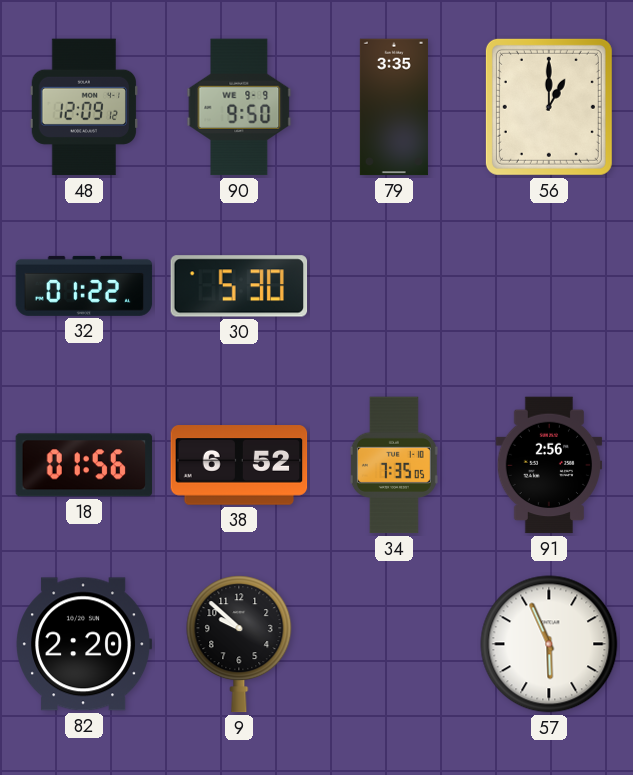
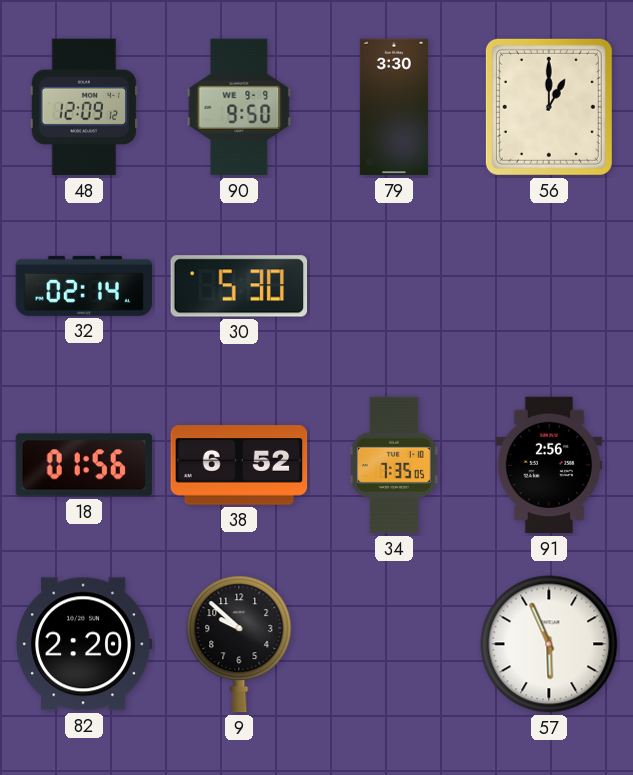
79: 3:35 -> 3:30 (394, 107)
32: 01:22 -> 02:14 (84, 286)
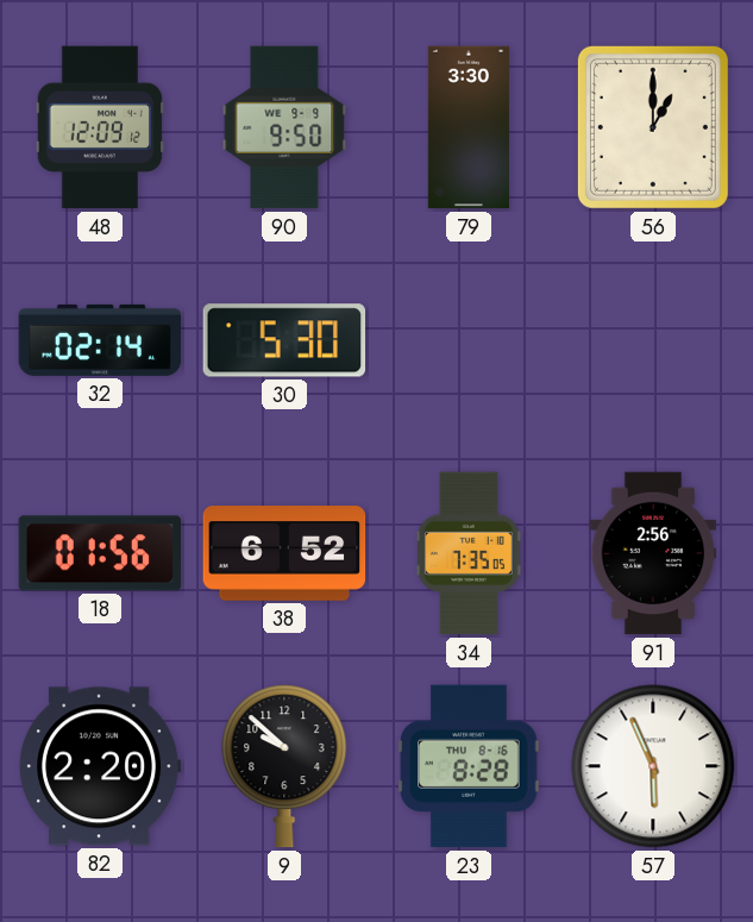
23: none -> 8:28 (469, 766)
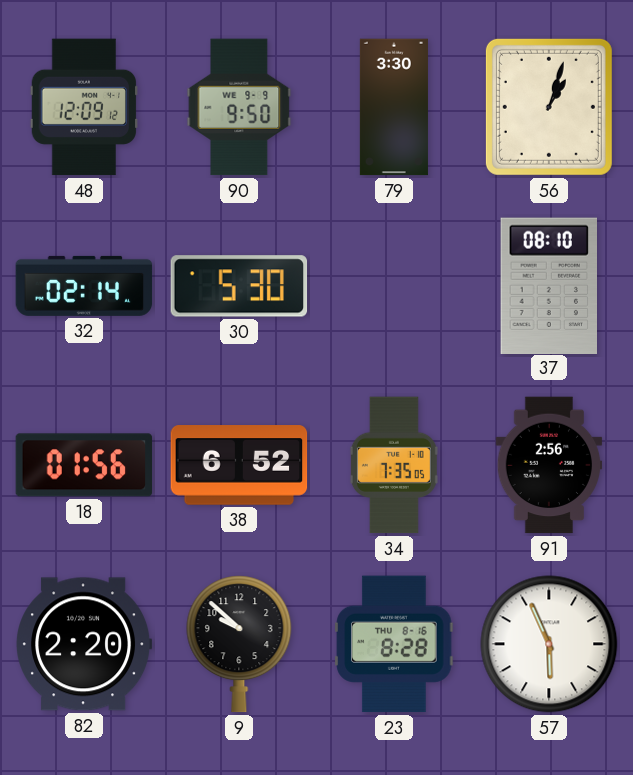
56: 1:00 -> 1:03 (549, 107)
37: none -> 08:10 (548, 285)
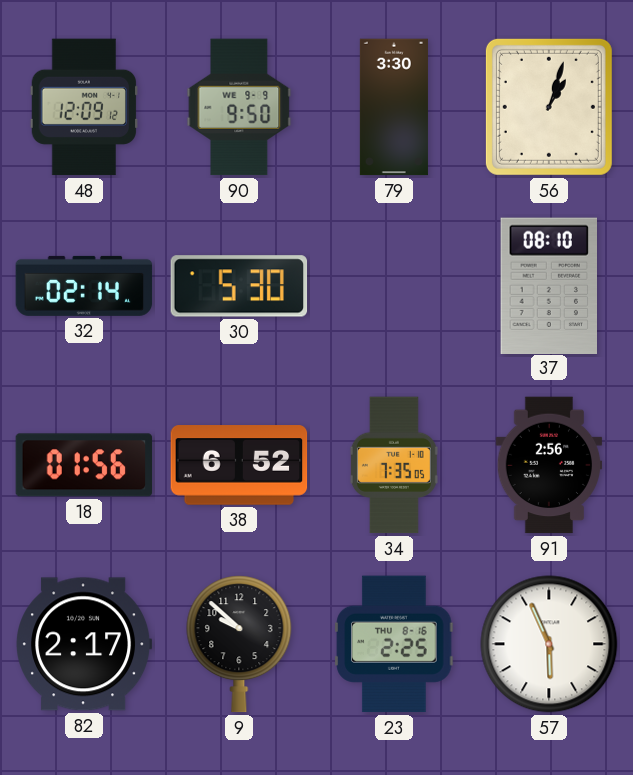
82: 2:20 -> 2:17 (84, 644)
23: 8:28 -> 2:25 (394, 644)
